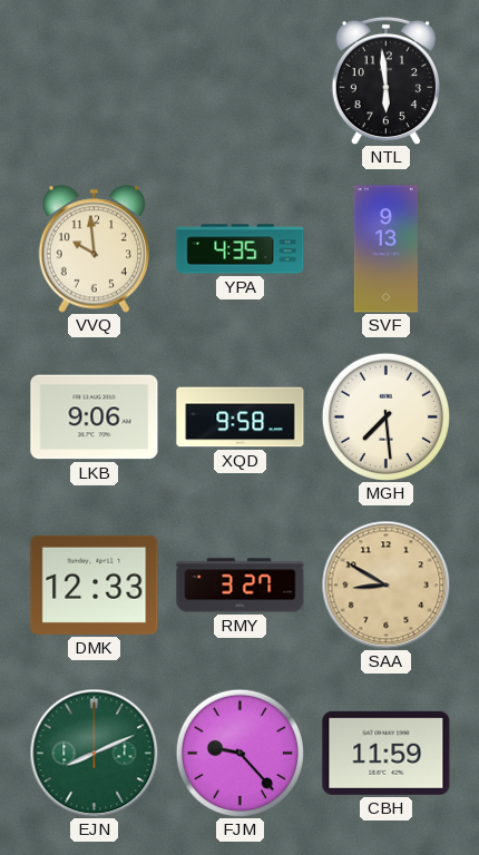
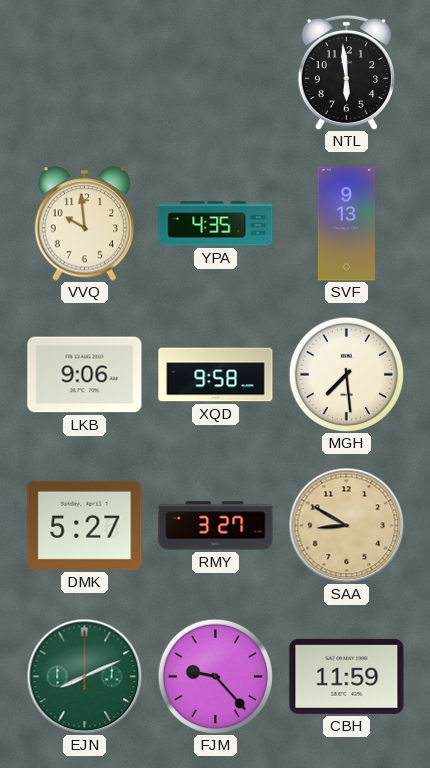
DMK: 12:33 -> 5:27 (85, 525)
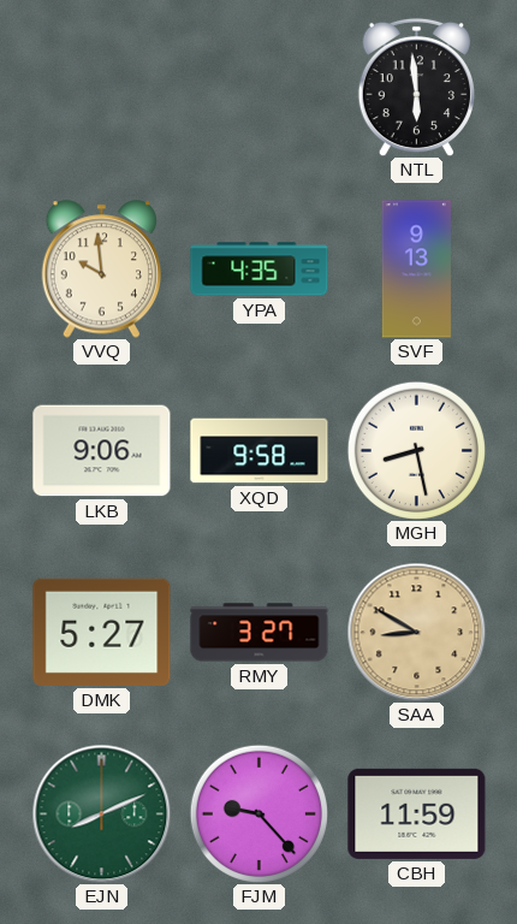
MGH: 7:29 -> 8:28 (416, 450)
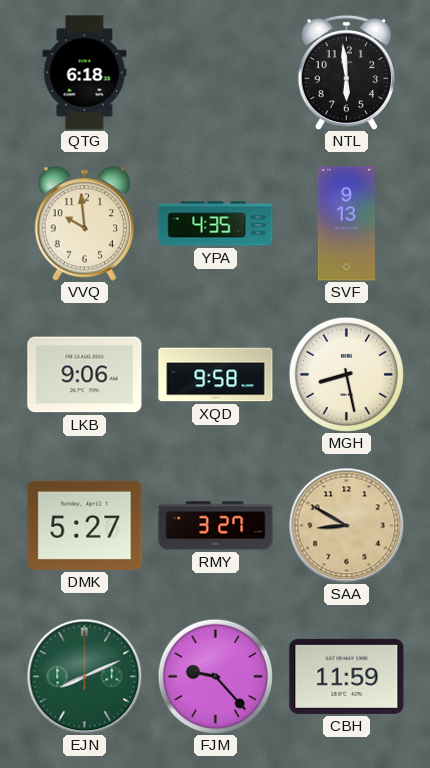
QTG: none -> 6:18 (85, 73)
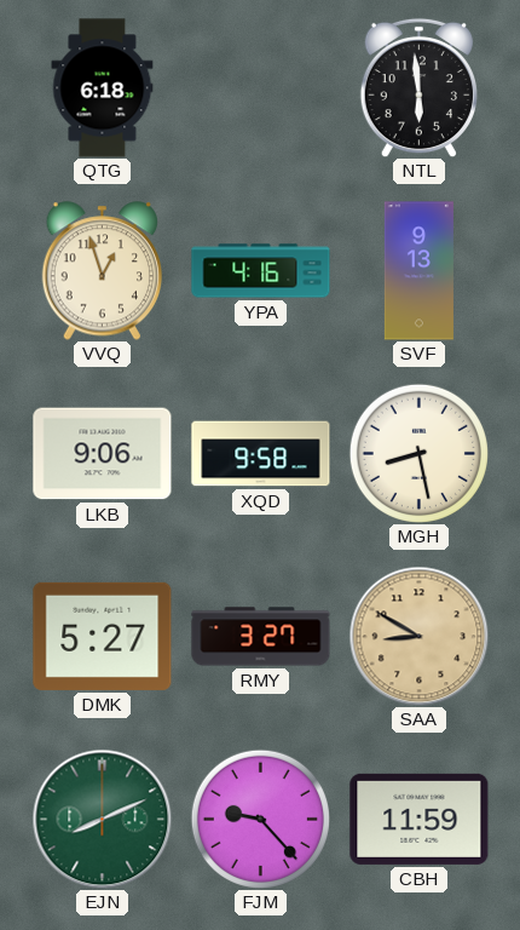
VVQ: 9:59 -> 12:57 (102, 271)
YPA: 4:35 -> 4:16 (261, 271)
